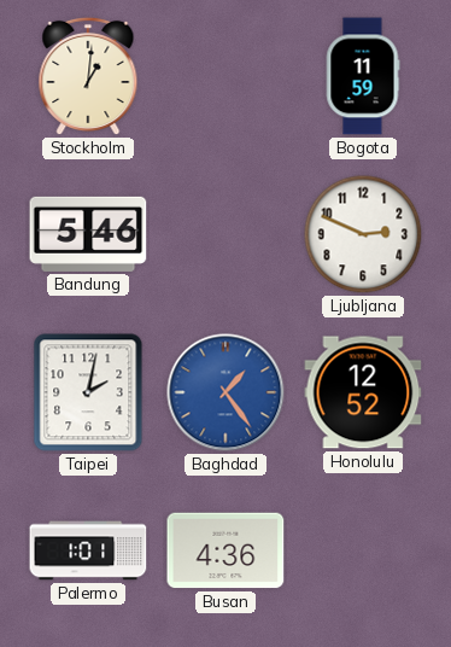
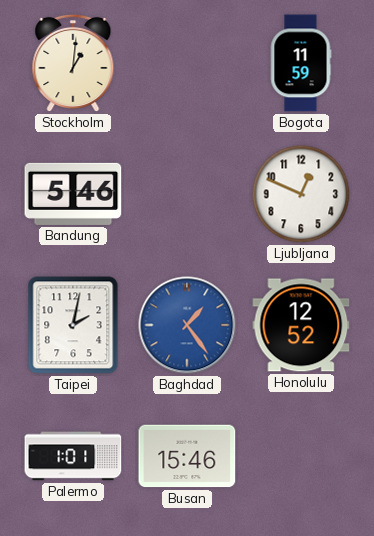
Ljubljana: 2:49 -> 12:49 (301, 194)
Busan: 4:36 -> 15:46 (187, 456)
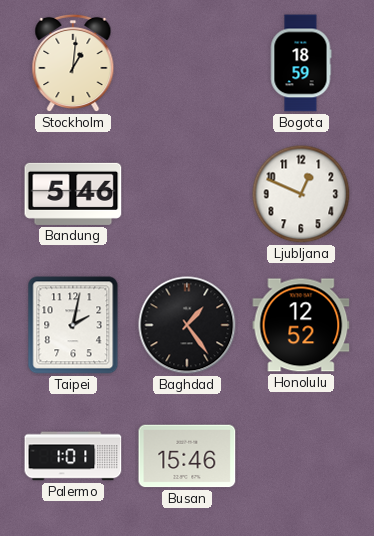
Bogota: 11:59 -> 18:59 (301, 63)
Baghdad dial: blue -> black (187, 325)
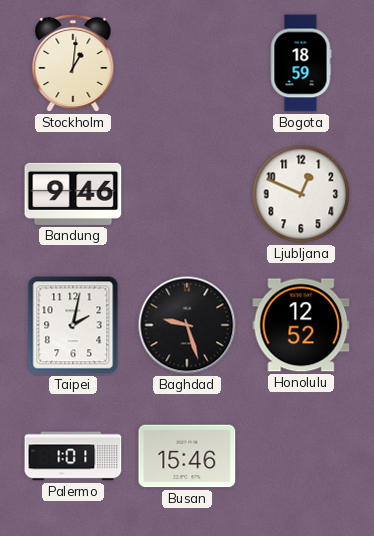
Bandung: 5:46 -> 9:46 (73, 194)
Baghdad: 1:24 -> 9:27 (187, 325)
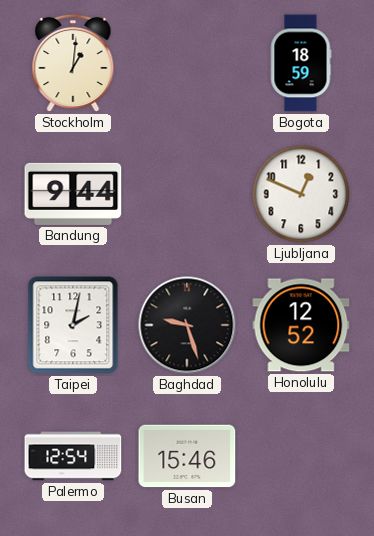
Bandung: 9:46 -> 9:44 (73, 194)
Palermo: 1:01 -> 12:54 (73, 456)
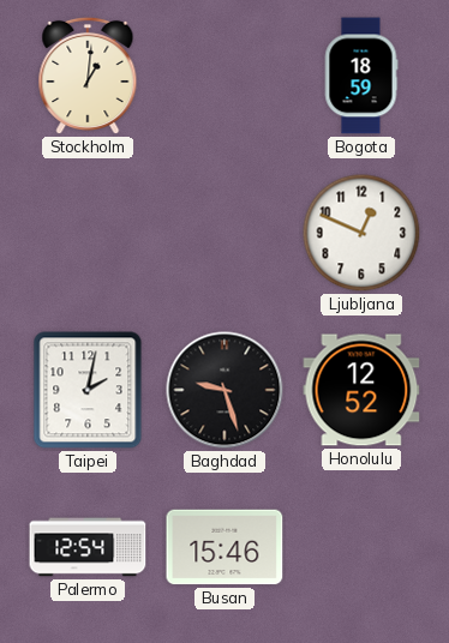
Bandung: 9:44 -> none (73, 194)
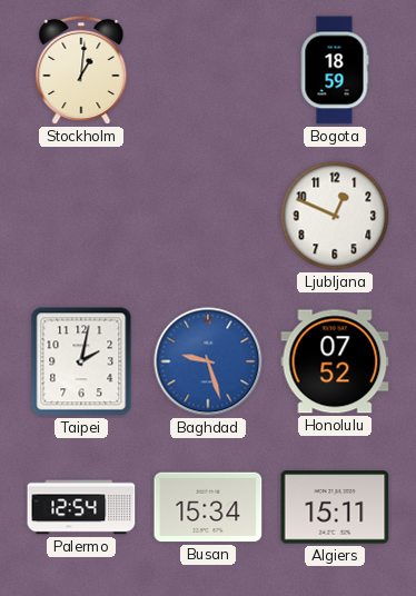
Baghdad dial: black -> blue (208, 361)
Honolulu: 12:52 -> 07:52 (335, 361)
Busan: 15:46 -> 15:34 (208, 507)
Algiers: none -> 15:11 (335, 507)
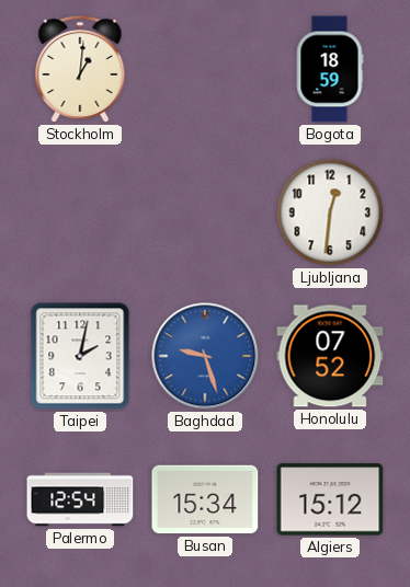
Ljubljana: 12:49 -> 12:31 (330, 212)
Algiers: 15:11 -> 15:12 (330, 499)
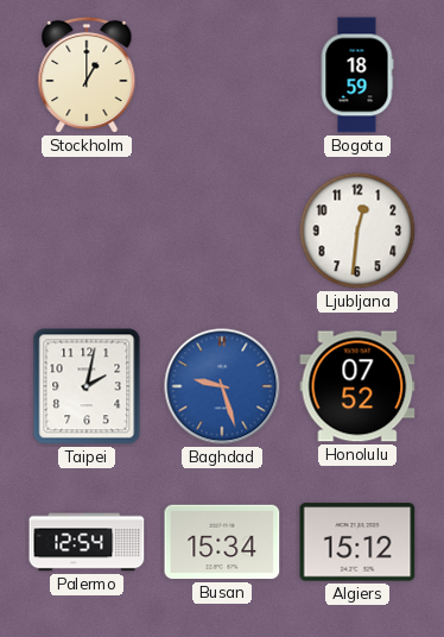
Stockholm: 1:01 -> 1:00 (87, 75)
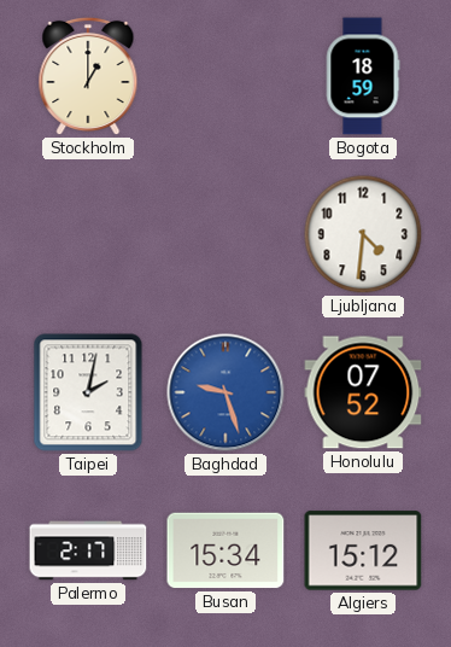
Ljubljana: 12:31 -> 4:31 (363, 234)
Palermo: 12:54 -> 2:17 (88, 550)
